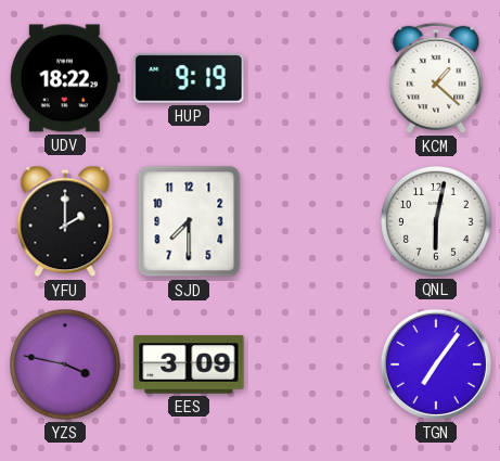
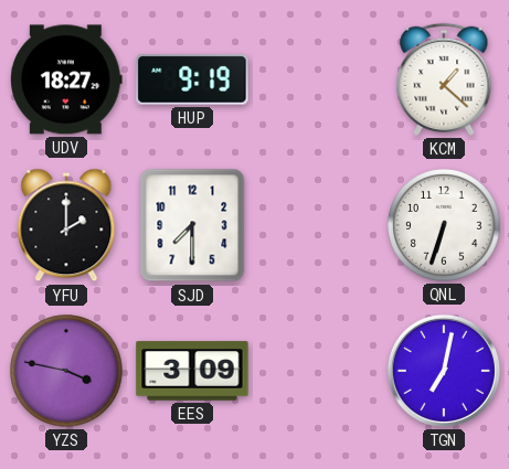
UDV: 18:22 -> 18:27 (67, 79)
QNL: 6:02 -> 6:33 (445, 226)
TGN: 7:06 -> 7:02 (444, 371)
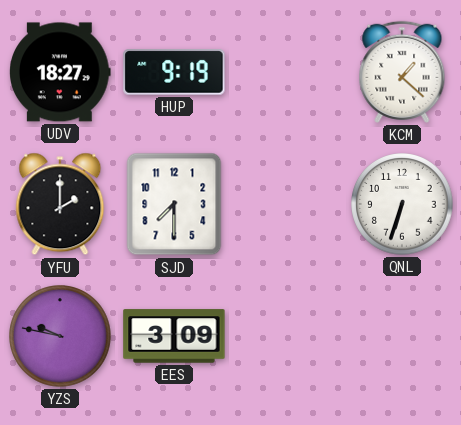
YZS: 3:47 -> 9:47 (61, 337)
TGN: 7:02 -> none (444, 371)
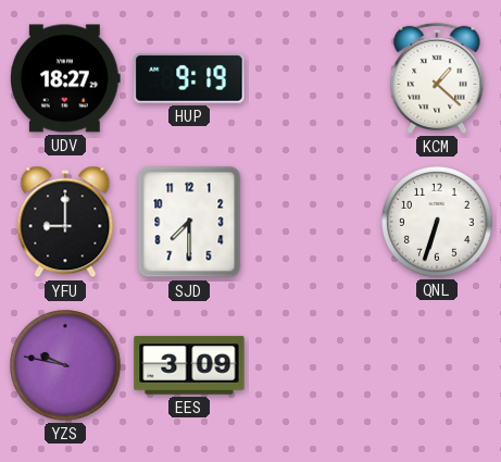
YFU: 2:00 -> 9:00 (65, 222)
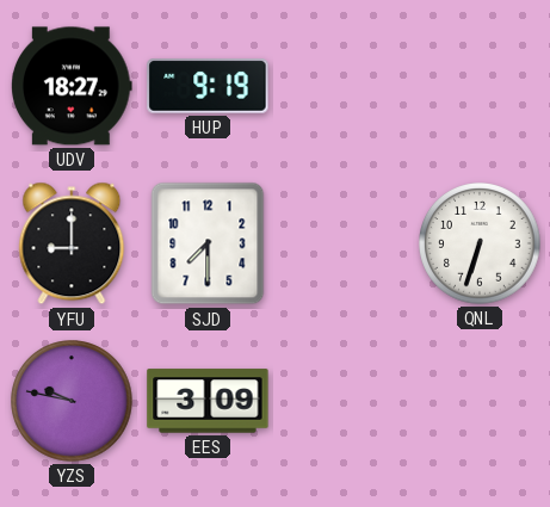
KCM: 1:22 -> none (437, 78)
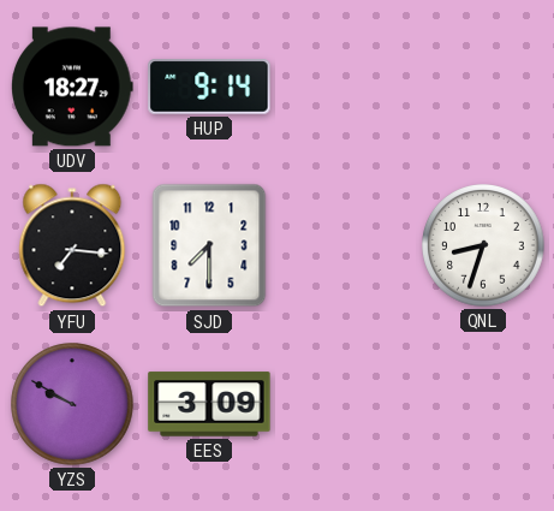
HUP: 9:19 -> 9:14 (209, 87)
YFU: 9:00 -> 7:16 (72, 245)
QNL: 6:33 -> 8:33 (484, 246)
YZS: 9:47 -> 9:50 (73, 405)
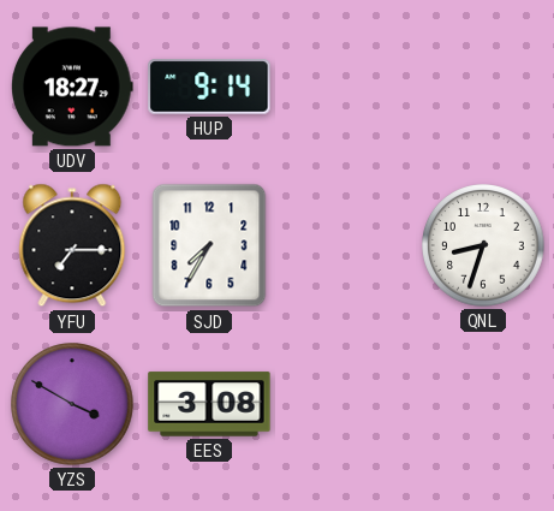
YFU: 7:16 -> 7:15 (72, 245)
SJD: 7:30 -> 7:35 (209, 245)
YZS: 9:50 -> 3:50 (73, 405)
EES: 3:09 -> 3:08 (209, 404)
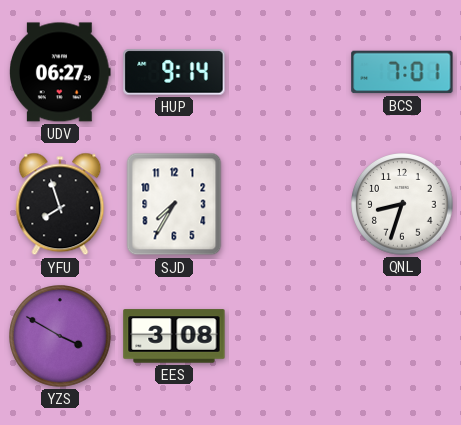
UDV: 18:27 -> 06:27 (61, 72)
BCS: none -> 7:01 (402, 72)
YFU: 7:15 -> 7:57 (60, 204)
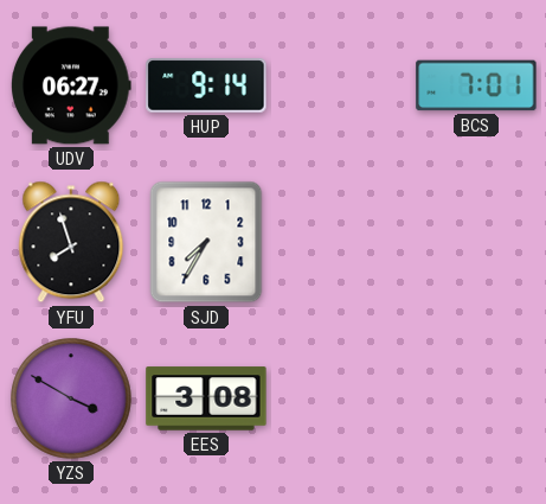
QNL: 8:33 -> none (403, 205)
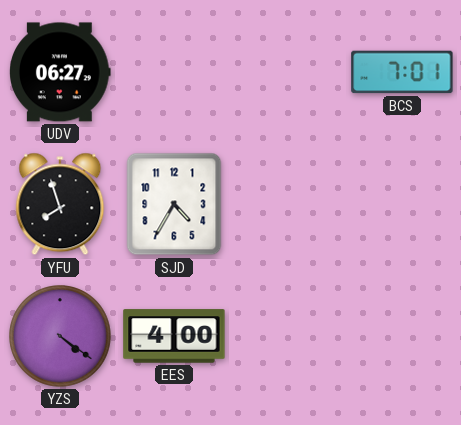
HUP: 9:14 -> none (206, 85)
SJD: 7:35 -> 4:35 (174, 204)
YZS: 3:50 -> 4:21 (61, 337)
EES: 3:08 -> 4:00 (174, 336)
